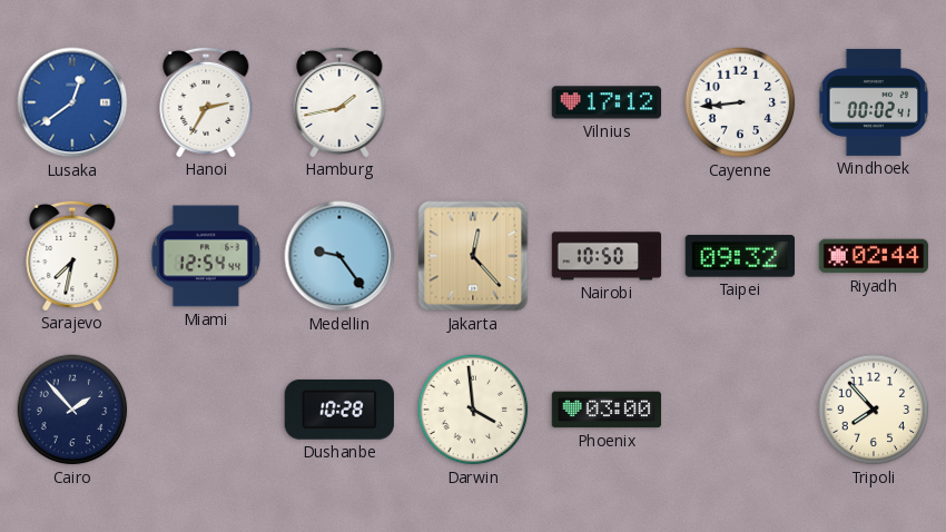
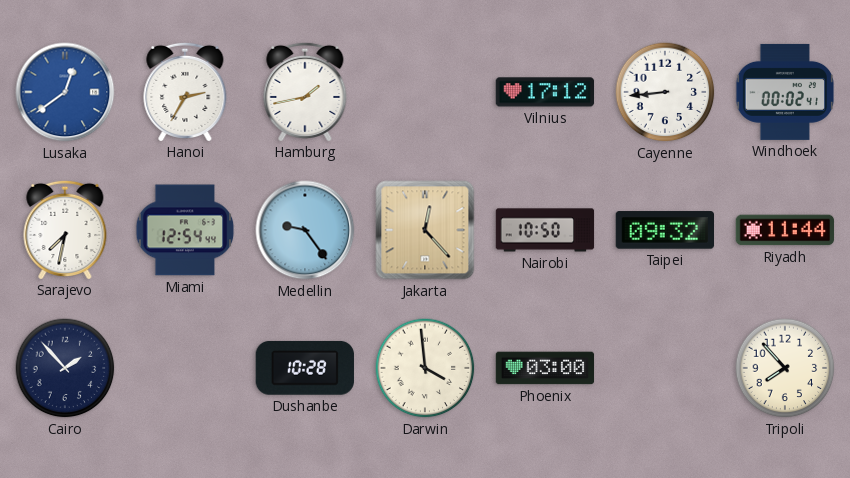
Riyadh: 02:44 -> 11:44 (785, 230)
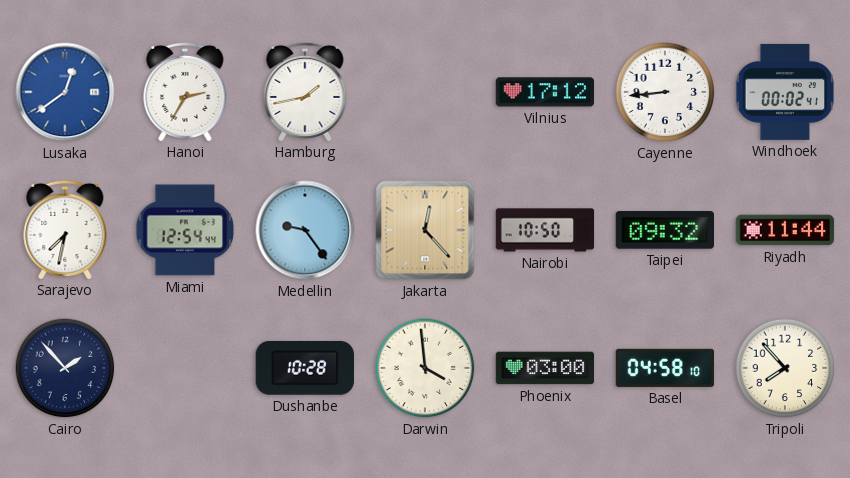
Basel: none -> 04:58 (665, 368)
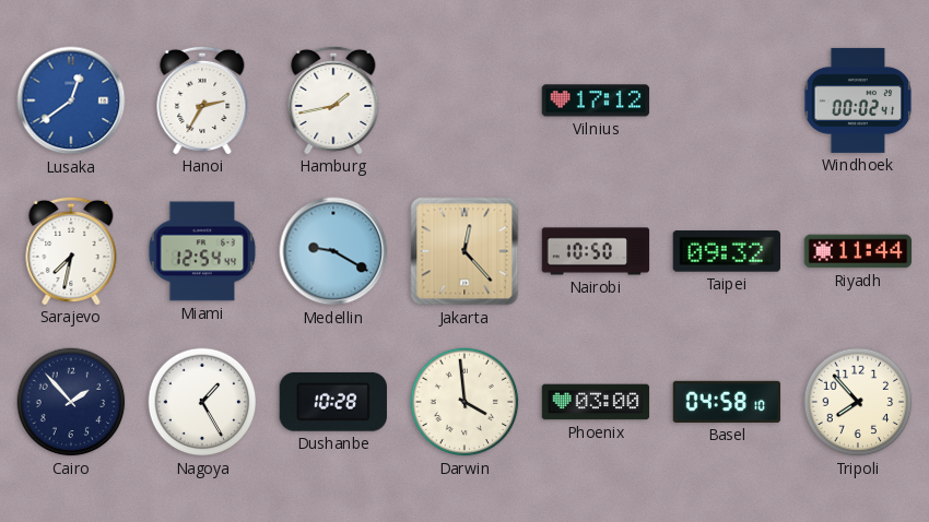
Cayenne: 8:44 -> none (665, 92)
Medellin: 9:24 -> 9:20 (333, 251)
Nagoya: none -> 1:25 (202, 402)
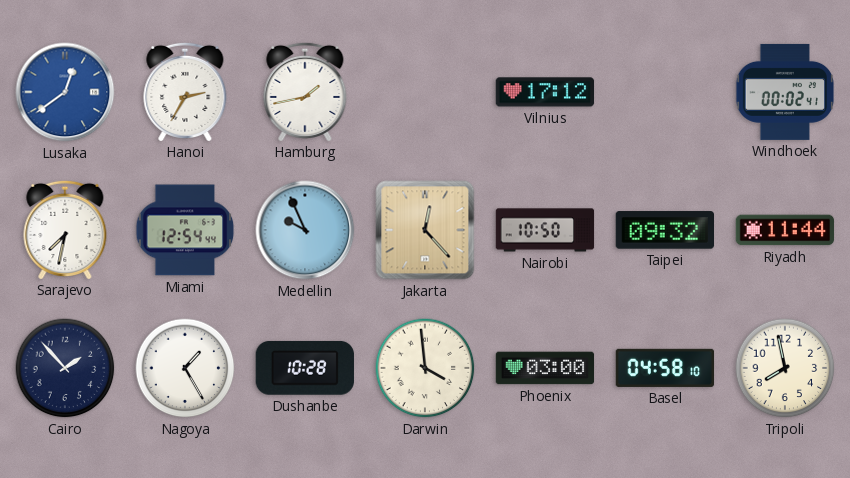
Medellin: 9:20 -> 9:56 (305, 230)
Tripoli: 7:53 -> 7:58 (785, 368)
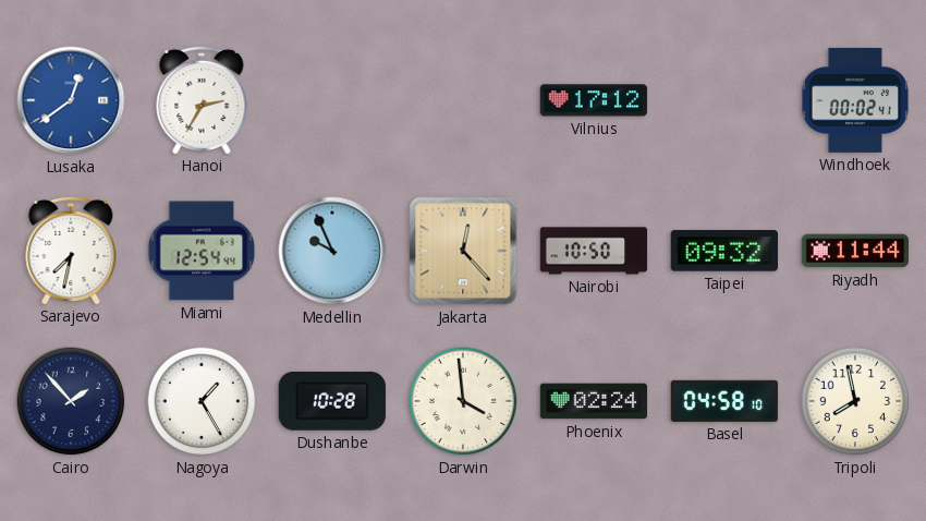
Hamburg: 1:43 -> none (305, 91)
Phoenix: 03:00 -> 02:24 (594, 401)
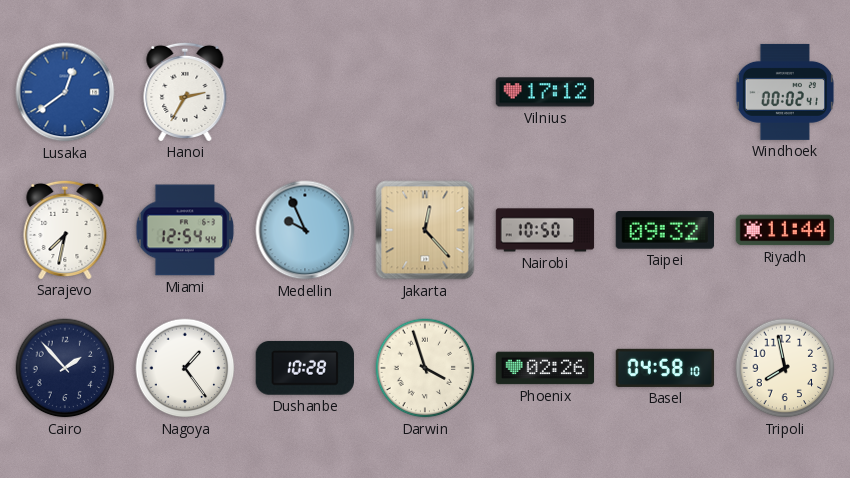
Nagoya: 1:25 -> 1:24 (185, 368)
Darwin: 3:59 -> 3:57 (425, 368)
Phoenix: 02:24 -> 02:26 (545, 368)
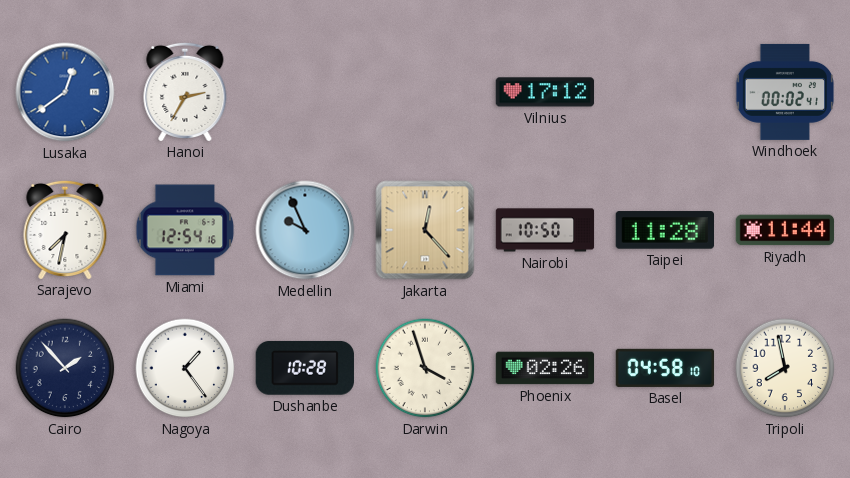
Miami: 12:54:44 -> 12:54:16 (185, 230)
Taipei: 09:32 -> 11:28 (664, 230)
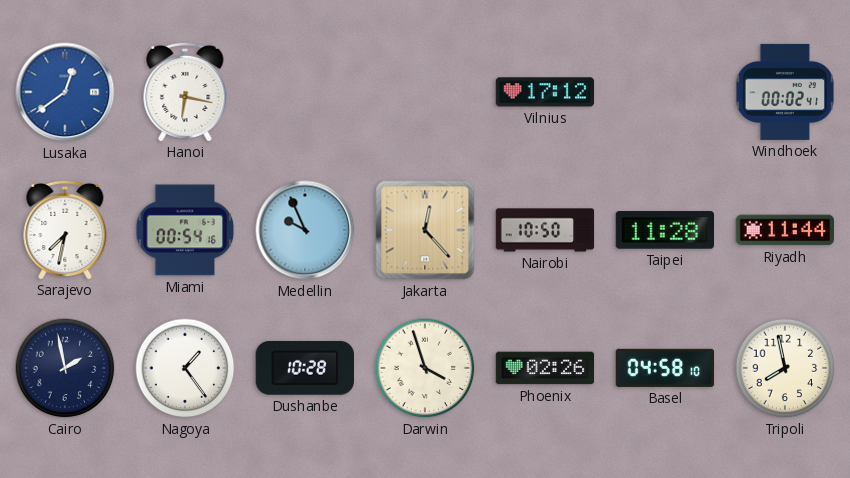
Hanoi: 2:35 -> 6:17 (185, 91)
Miami: 12:54 -> 00:54 (185, 230)
Cairo: 1:53 -> 1:58 (65, 368)
